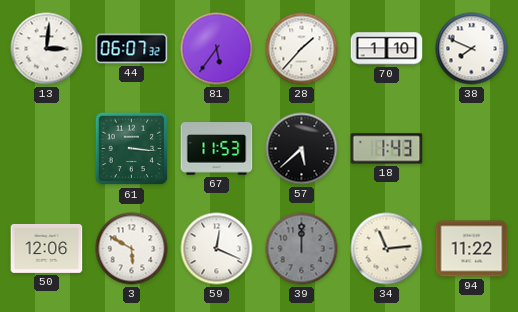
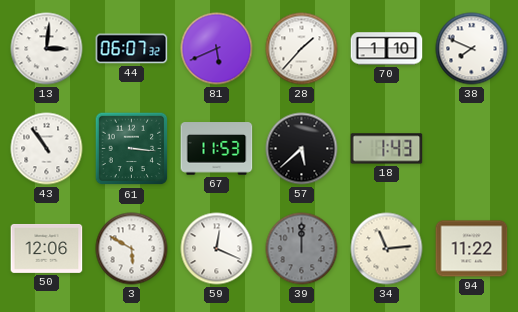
81: 5:36 -> 5:41 (217, 49)
43: none -> 10:54 (47, 149)
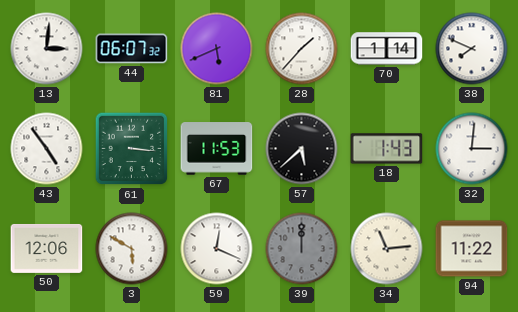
70: 1:10 -> 1:14 (387, 49)
43: 10:54 -> 4:54 (47, 149)
32: none -> 3:01 (472, 149)
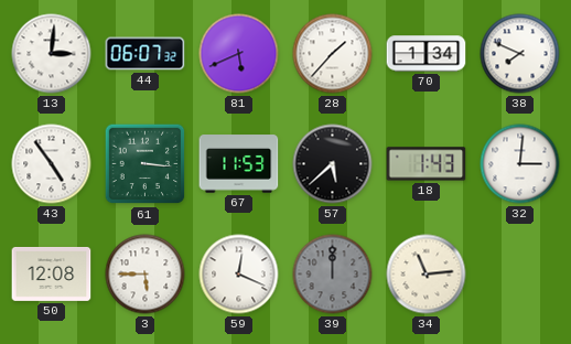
70: 1:14 -> 1:34 (427, 54)
50: 12:06 -> 12:08 (52, 273)
3: 5:50 -> 5:45 (146, 275)
94: 11:22 -> none (472, 249)
